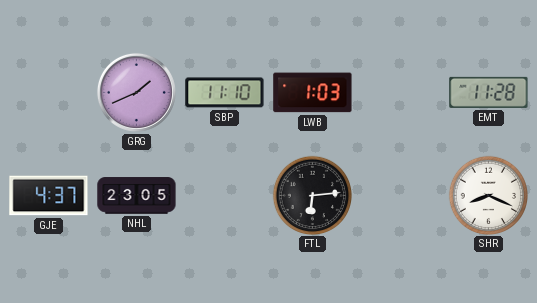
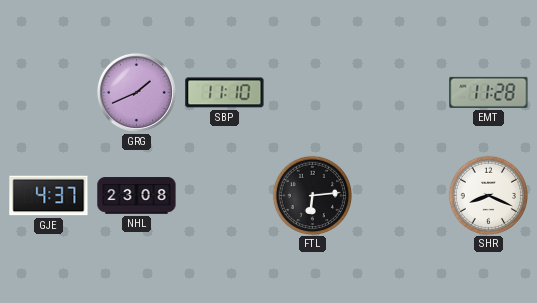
LWB: 1:03 -> none (313, 93)
NHL: 23:05 -> 23:08 (137, 196)
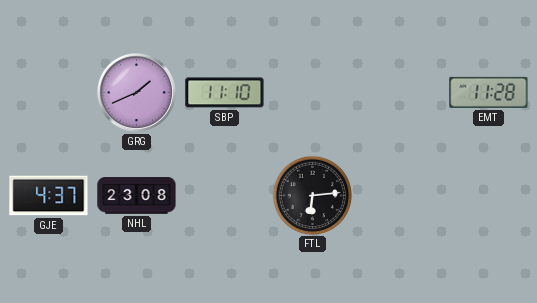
SHR: 8:19 -> none (488, 195)
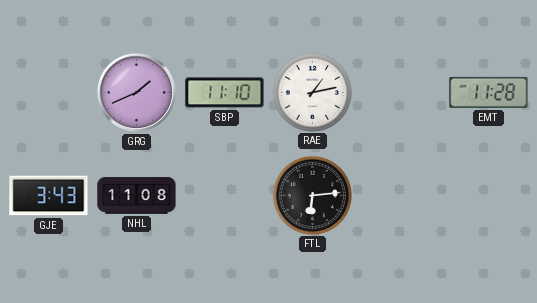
RAE: none -> 1:13 (312, 92)
GJE: 4:37 -> 3:43 (49, 196)
NHL: 23:08 -> 11:08 (137, 196)
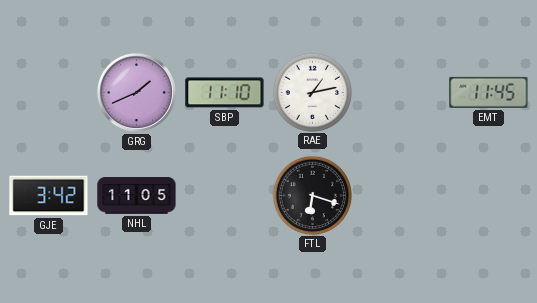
EMT: 11:28 -> 11:45 (489, 92)
GJE: 3:43 -> 3:42 (49, 196)
NHL: 11:08 -> 11:05 (137, 196)
FTL: 6:14 -> 6:18 (312, 195)
